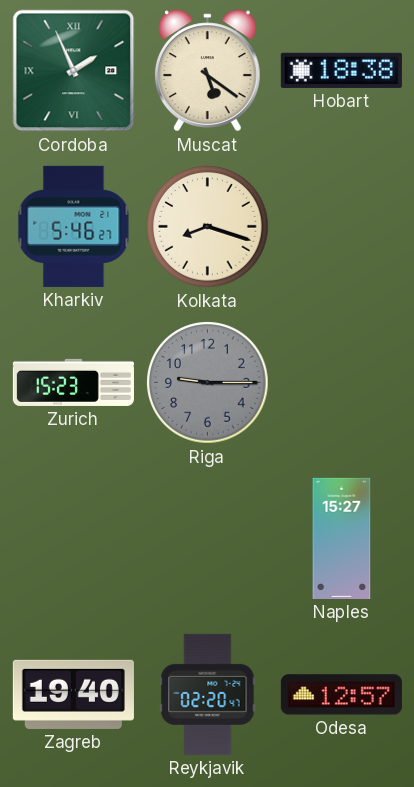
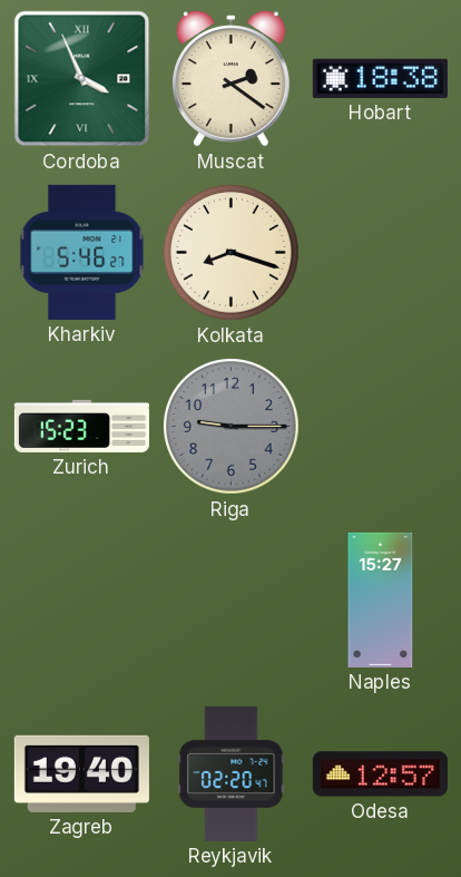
Cordoba: 1:56 -> 3:56 (82, 79)
Muscat: 5:21 -> 2:21 (230, 79)
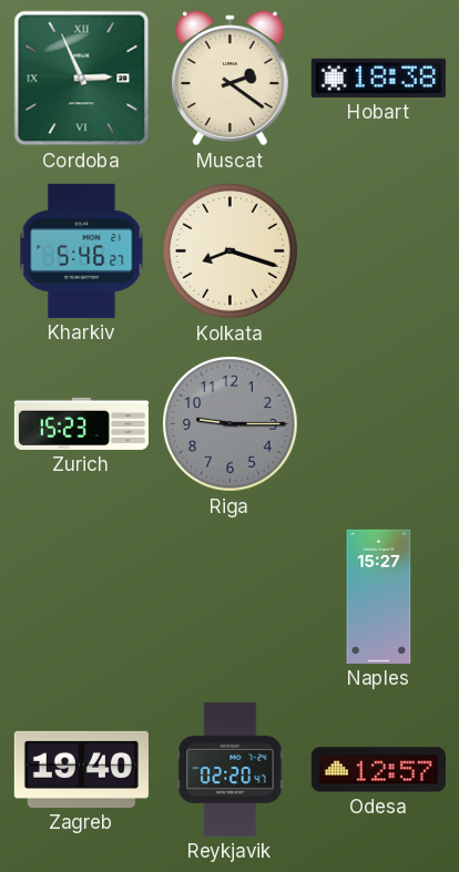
Cordoba: 3:56 -> 2:56 (82, 79)
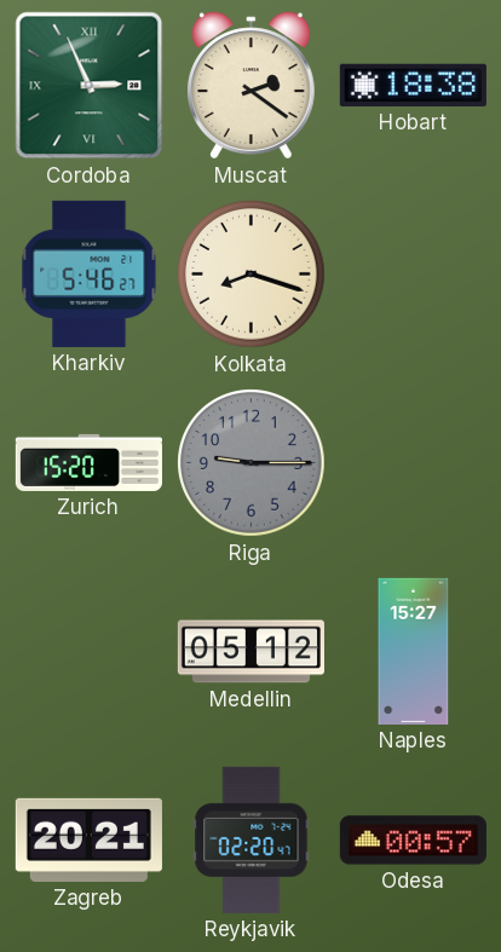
Zurich: 15:23 -> 15:20 (88, 462)
Medellin: none -> 05:12 (250, 652)
Zagreb: 19:40 -> 20:21 (88, 840)
Odesa: 12:57 -> 00:57 (413, 841)
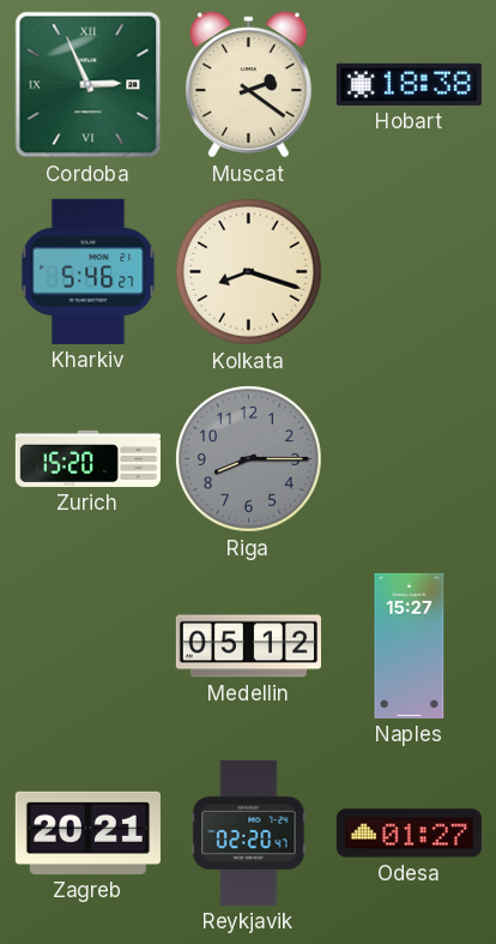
Riga: 9:15 -> 8:15 (249, 459)
Odesa: 00:57 -> 01:27 (409, 834)
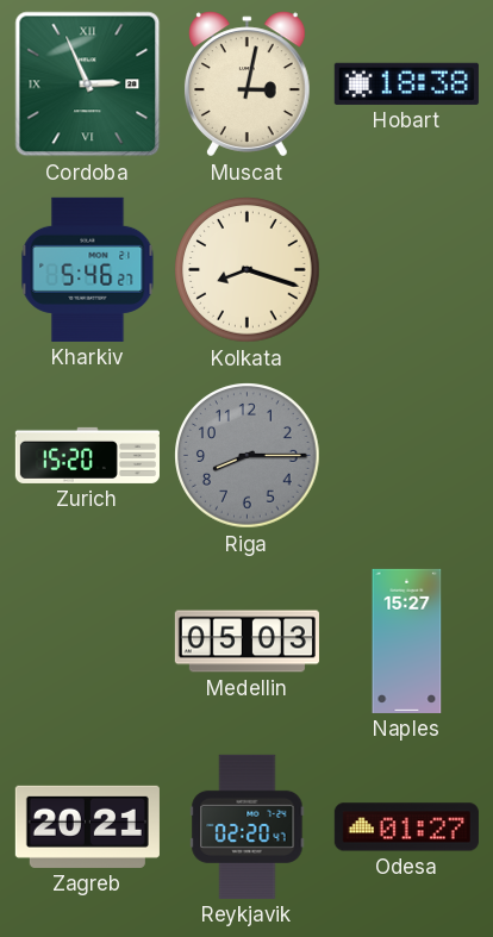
Muscat: 2:21 -> 3:02 (246, 85)
Medellin: 05:12 -> 05:03 (246, 642)
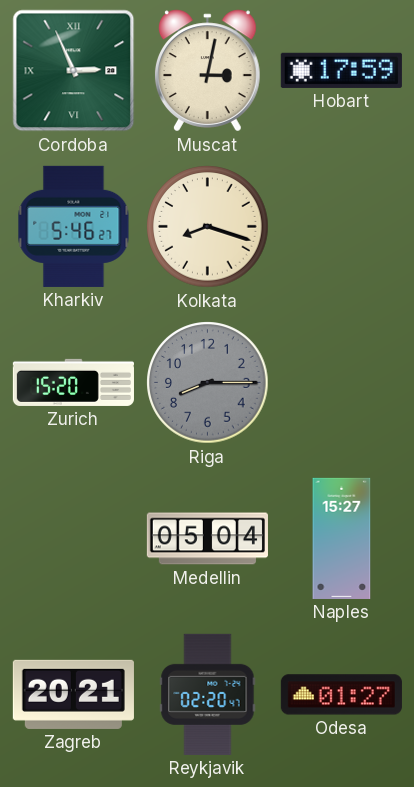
Hobart: 18:38 -> 17:59 (341, 70)
Medellin: 05:03 -> 05:04 (207, 539)
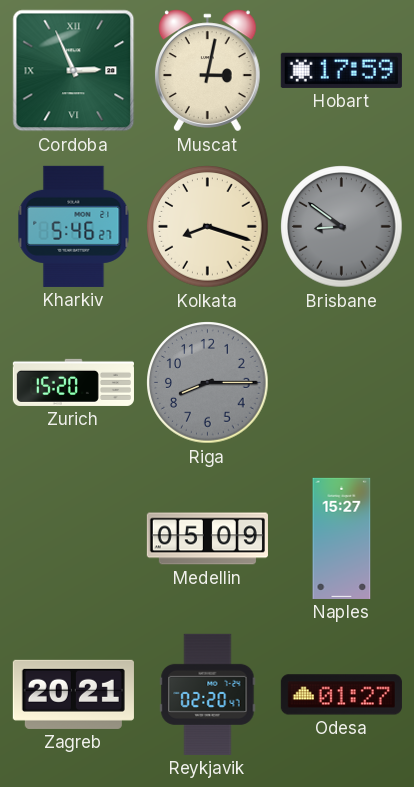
Brisbane: none -> 8:51 (342, 227)
Medellin: 05:04 -> 05:09 (207, 539)
